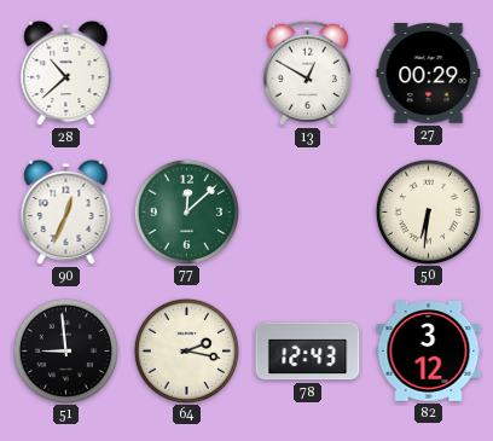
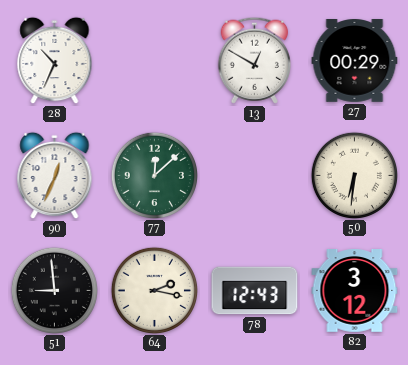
28: 10:38 -> 10:34 (55, 61)
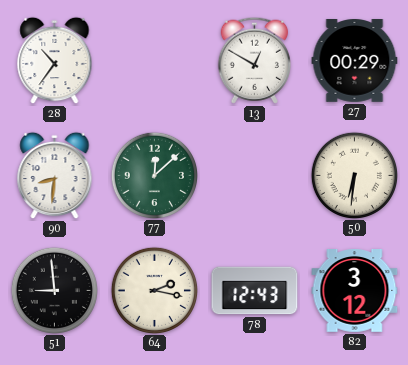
28: 10:34 -> 10:36 (55, 61)
90: 12:34 -> 8:31 (55, 176)
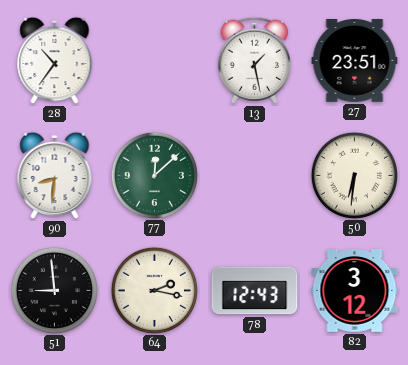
13: 12:50 -> 1:28 (254, 60)
27: 00:29 -> 23:51 (355, 61)
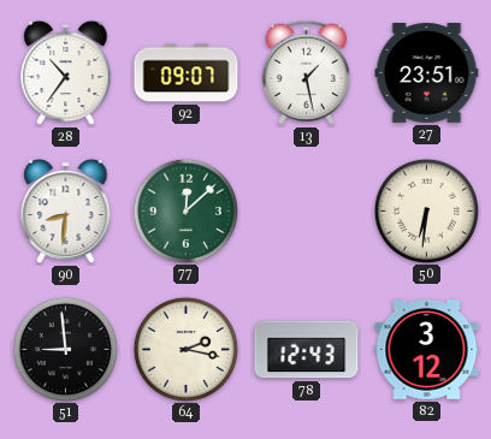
92: none -> 09:07 (187, 73)
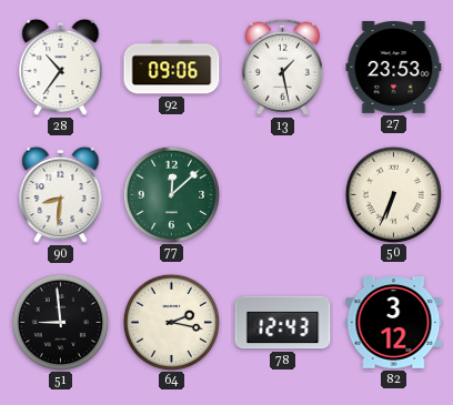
92: 09:07 -> 09:06 (172, 68)
27: 23:51 -> 23:53 (394, 68)
50: 6:31 -> 6:34 (393, 194)
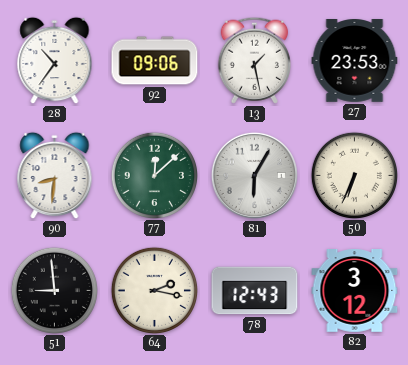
81: none -> 6:05 (254, 175)
